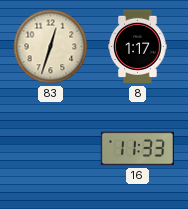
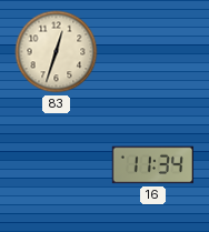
8: 1:17 -> none (138, 47)
16: 11:33 -> 11:34 (152, 165)
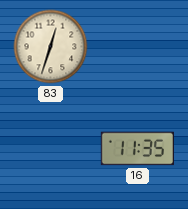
16: 11:34 -> 11:35 (137, 149)
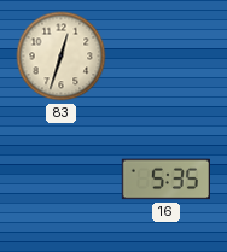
16: 11:35 -> 5:35 (165, 180)
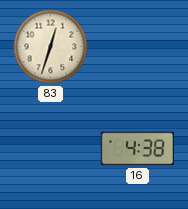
16: 5:35 -> 4:38 (137, 149)
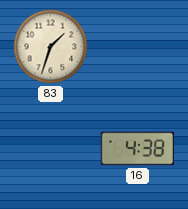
83: 12:33 -> 1:33 (51, 47)
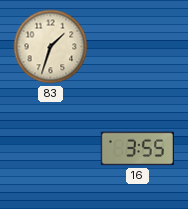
16: 4:38 -> 3:55 (137, 149)
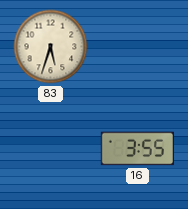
83: 1:33 -> 5:33 (51, 47)
